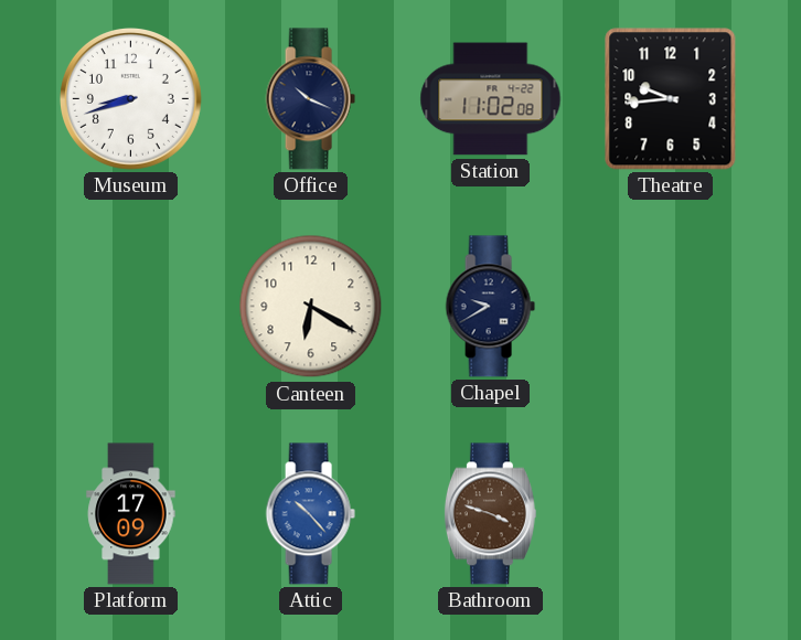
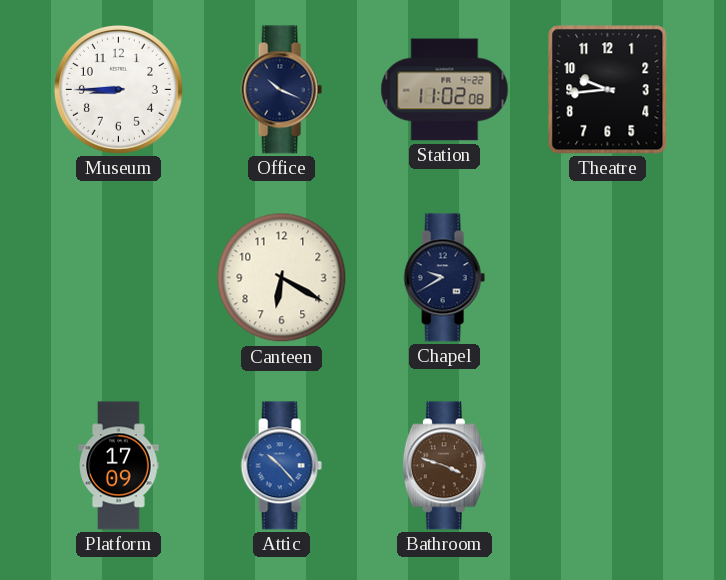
Museum: 8:42 -> 8:45 (118, 89)
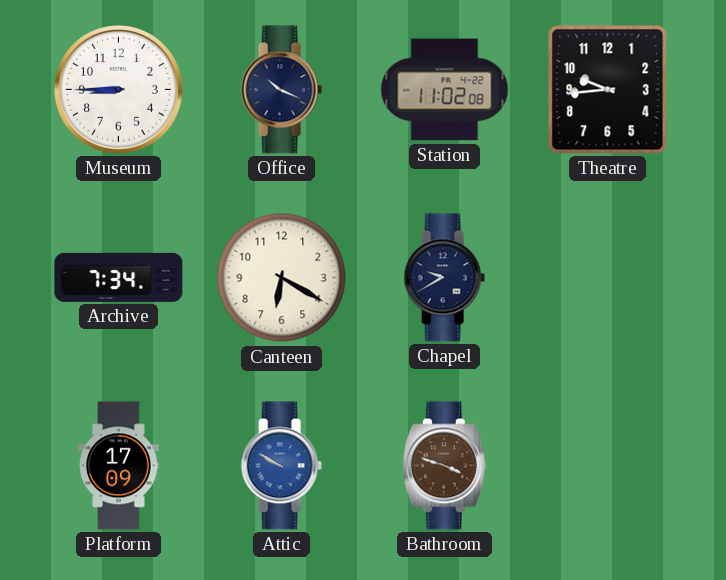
Archive: none -> 7:34 (119, 277)
Attic: 10:23 -> 9:50 (281, 466)
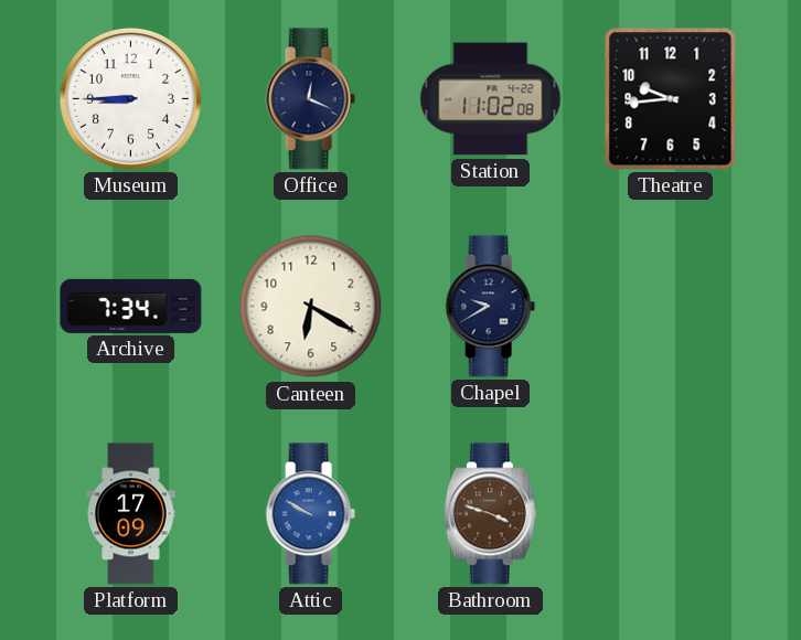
Office: 10:19 -> 12:19 (310, 99)
